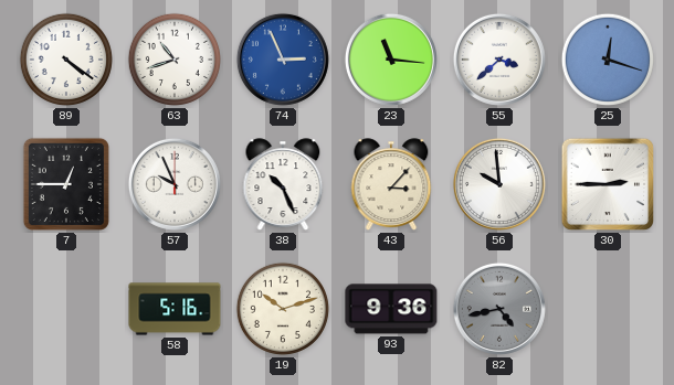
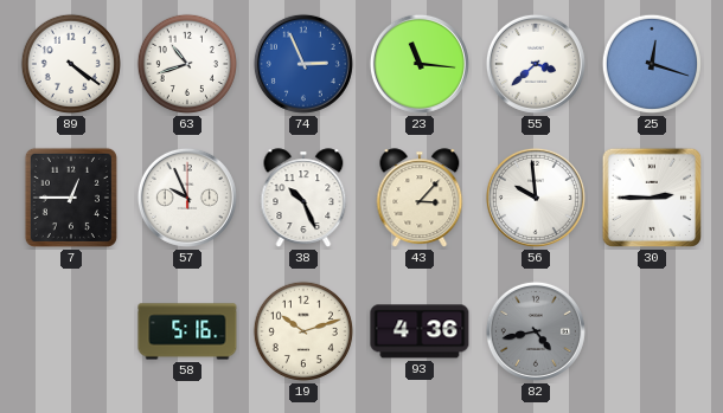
93: 9:36 -> 4:36 (420, 331)
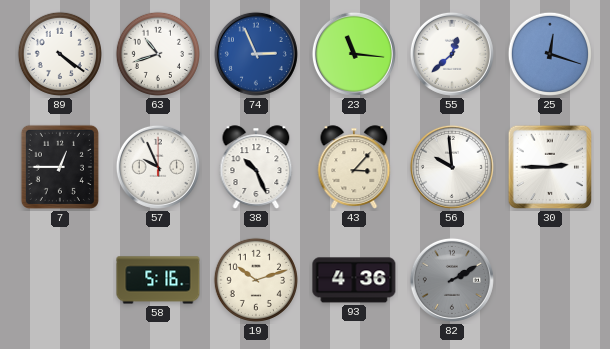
55: 3:38 -> 12:38 (452, 54)
82: 4:43 -> 2:10 (452, 280)
